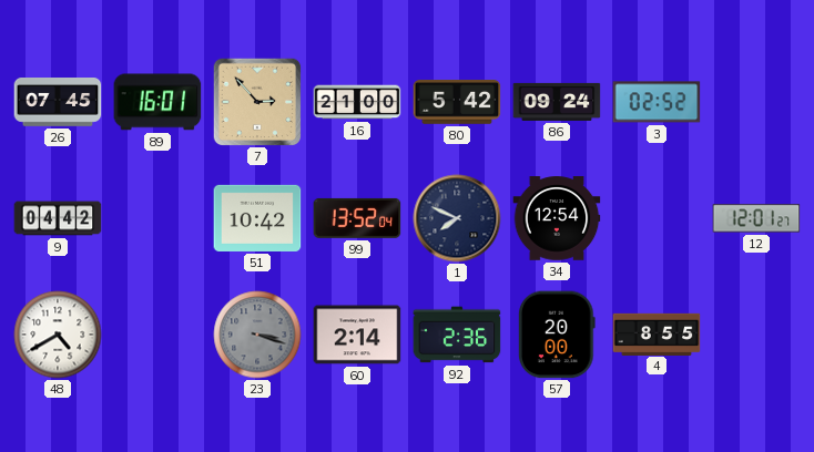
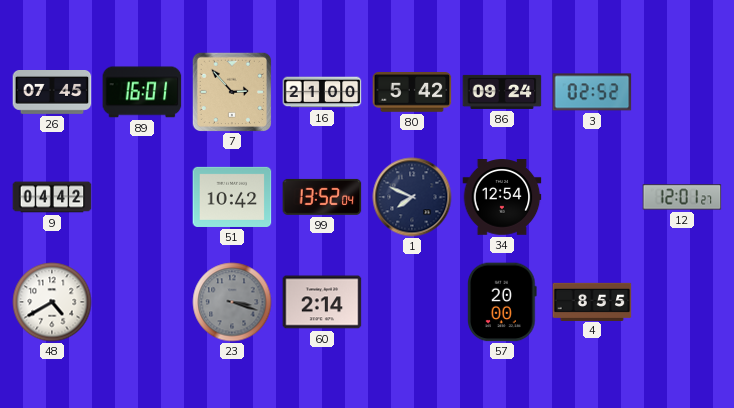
92: 2:36 -> none (457, 335)
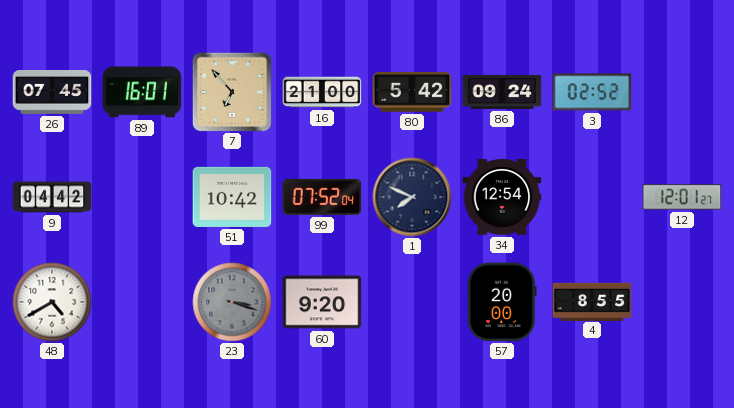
7: 2:53 -> 6:53 (231, 91)
99: 13:52 -> 07:52 (322, 197)
60: 2:14 -> 9:20 (322, 302)
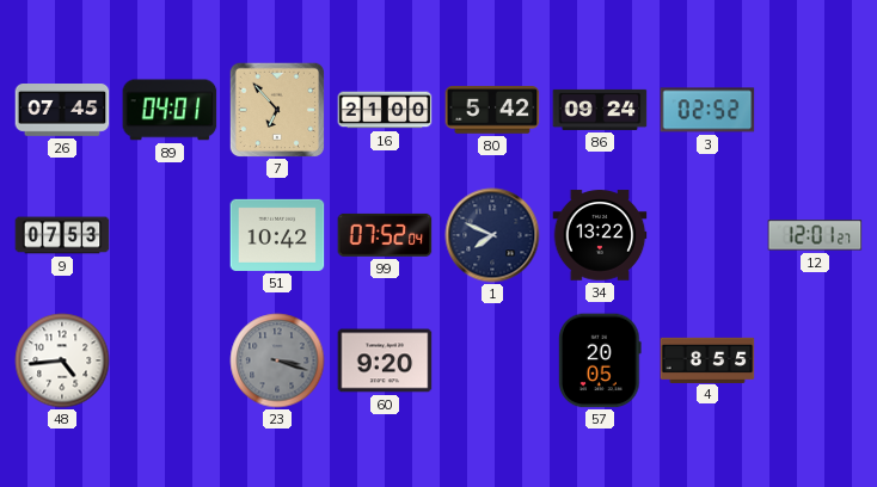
89: 16:01 -> 04:01 (170, 110)
9: 04:42 -> 07:53 (62, 235)
34: 12:54 -> 13:22 (600, 235)
48: 4:40 -> 4:44 (62, 360)
57: 20:00 -> 20:05 (600, 360)
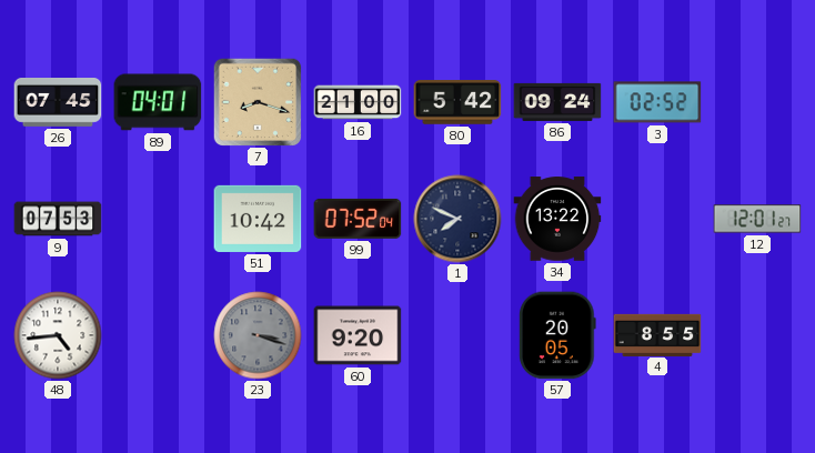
7: 6:53 -> 8:18 (256, 101)
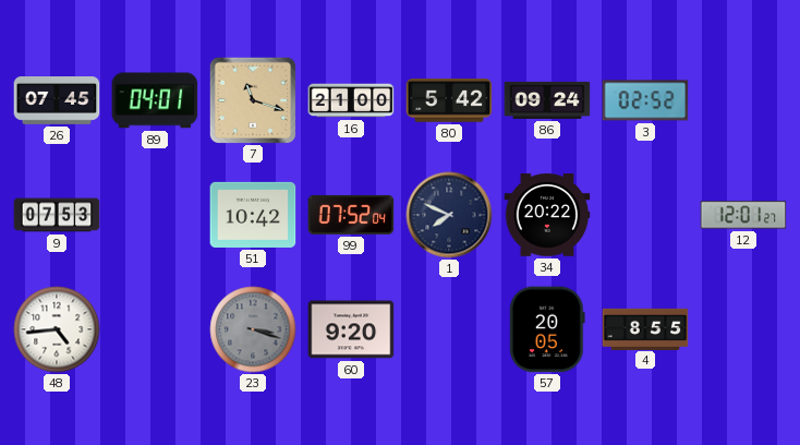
7: 8:18 -> 11:18 (252, 99)
34: 13:22 -> 20:22 (547, 215)
